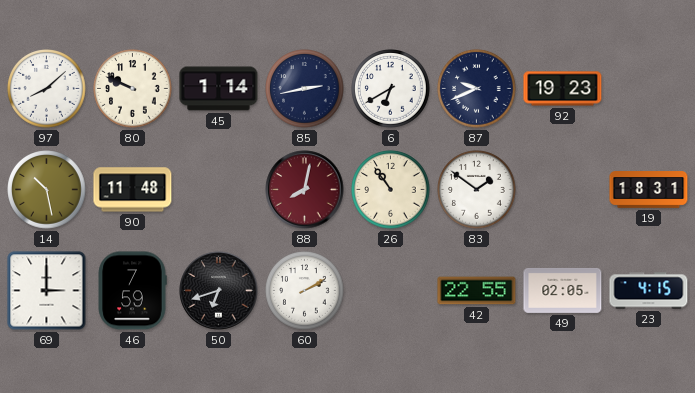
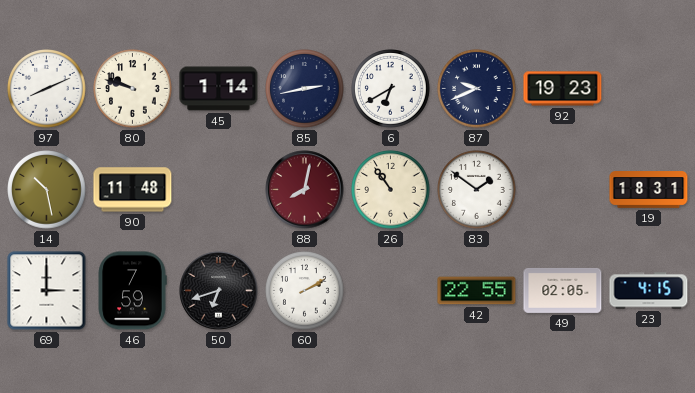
97: 8:08 -> 8:11 (47, 89)
80: 9:49 -> 9:48 (133, 89)
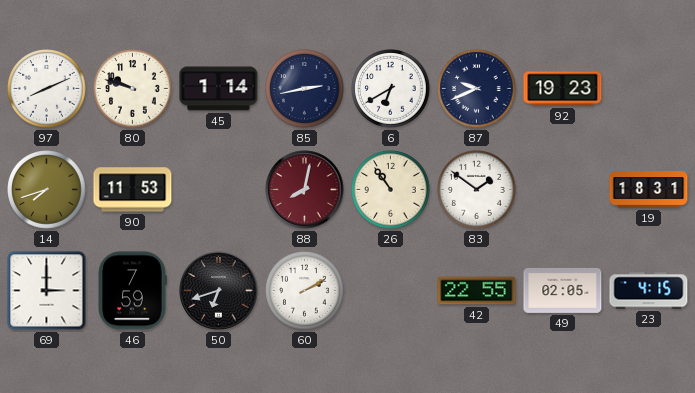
14: 10:28 -> 7:42 (47, 190)
90: 11:48 -> 11:53 (133, 190)
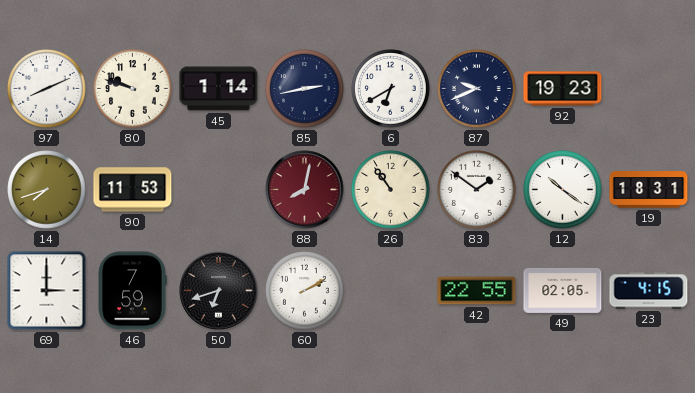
12: none -> 10:21 (563, 190)
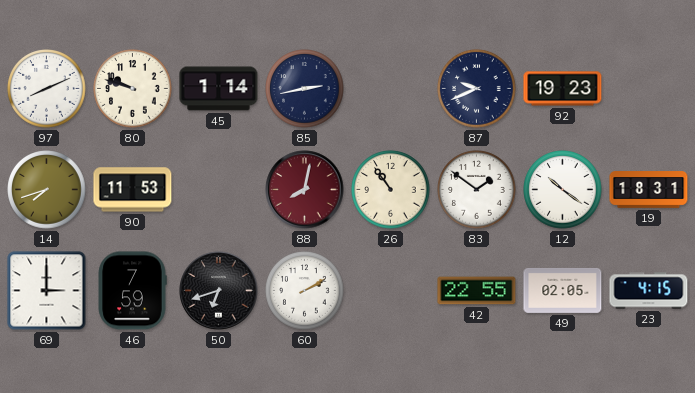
6: 6:40 -> none (391, 89)
